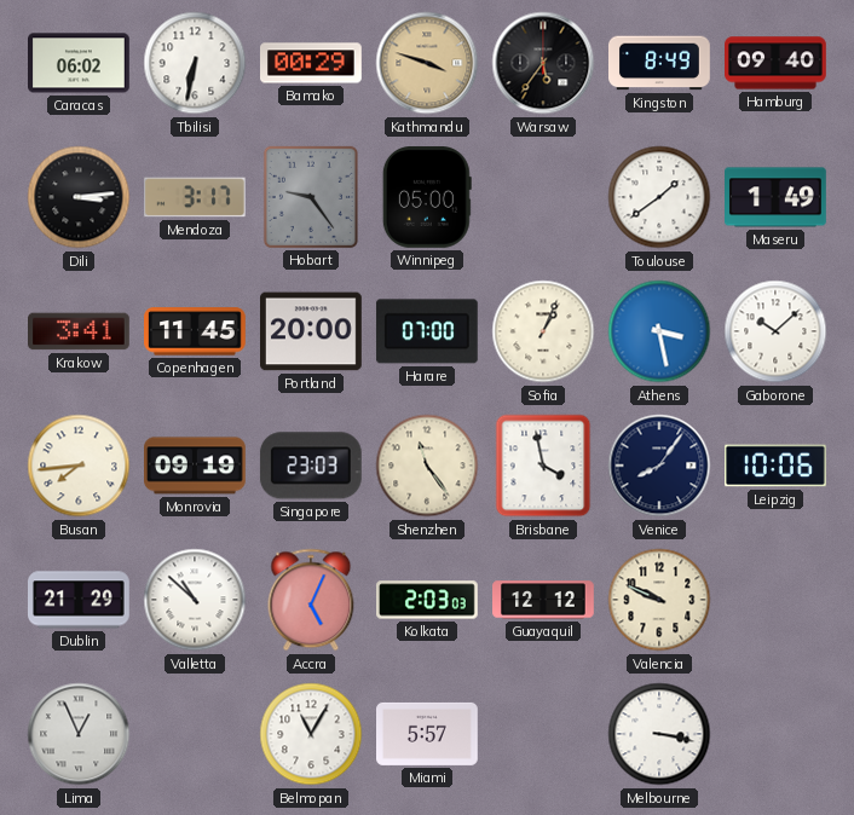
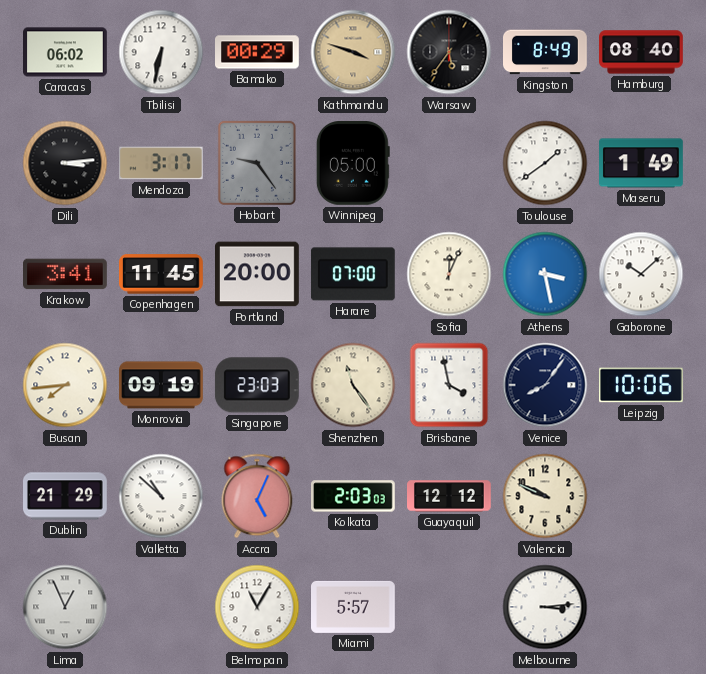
Hamburg: 09:40 -> 08:40 (642, 52)
Sofia: 1:04 -> 12:04 (449, 274)
Melbourne: 3:17 -> 3:14 (545, 607)
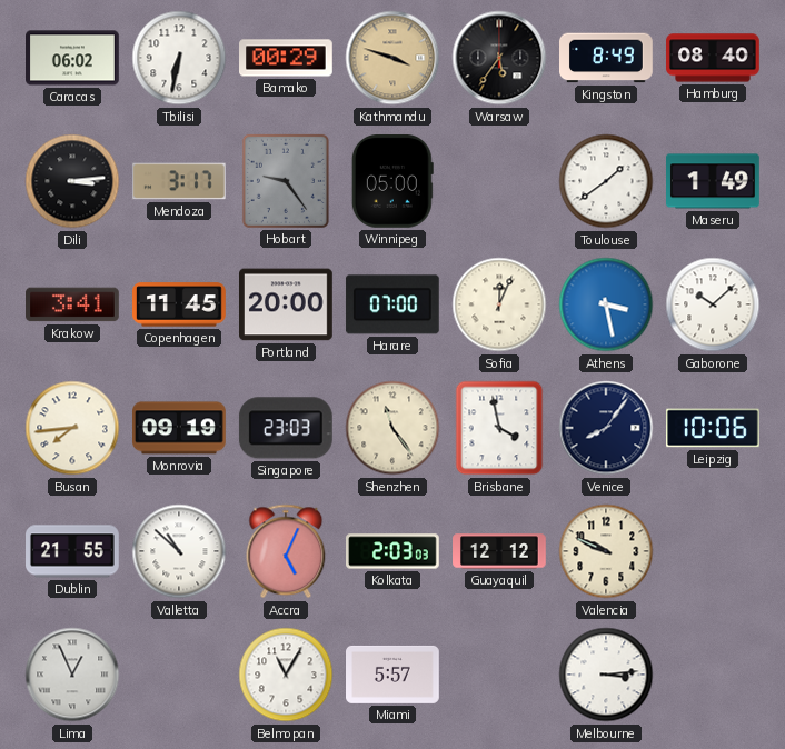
Dublin: 21:29 -> 21:55 (73, 551)
